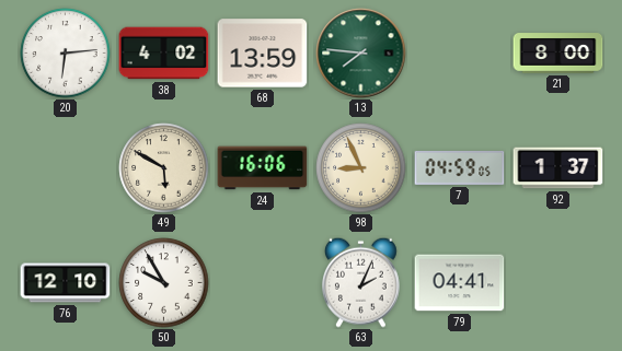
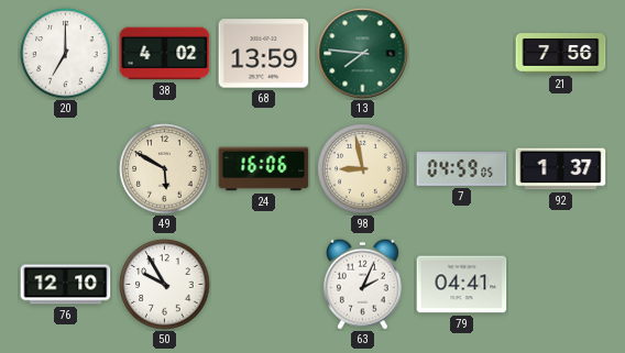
20: 6:14 -> 7:00 (66, 54)
21: 8:00 -> 7:56 (561, 54)
98: 8:56 -> 8:58 (363, 169)
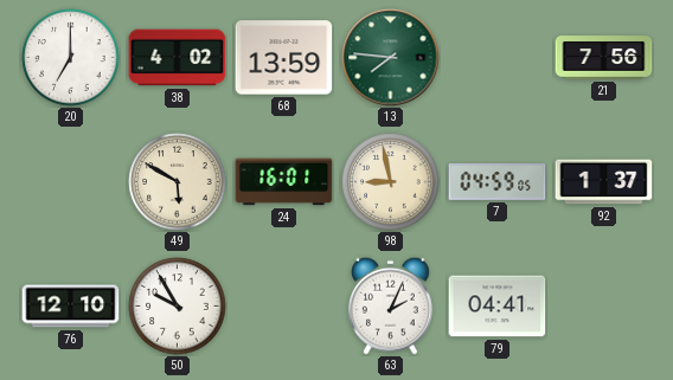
24: 16:06 -> 16:01 (284, 182)
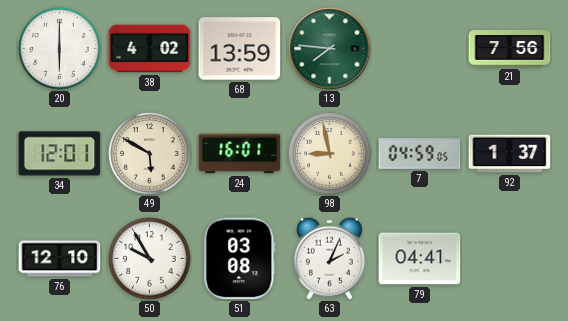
20: 7:00 -> 6:00 (60, 49)
34: none -> 12:01 (60, 154)
51: none -> 03:08 (240, 259)
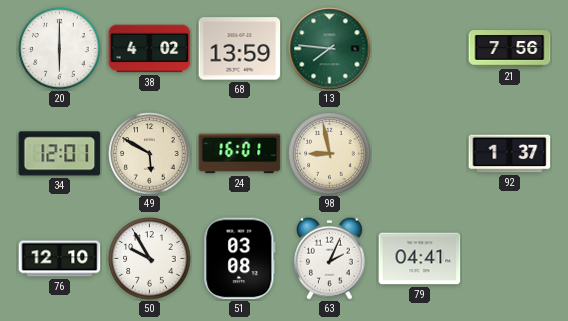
7: 04:59 -> none (420, 153)
